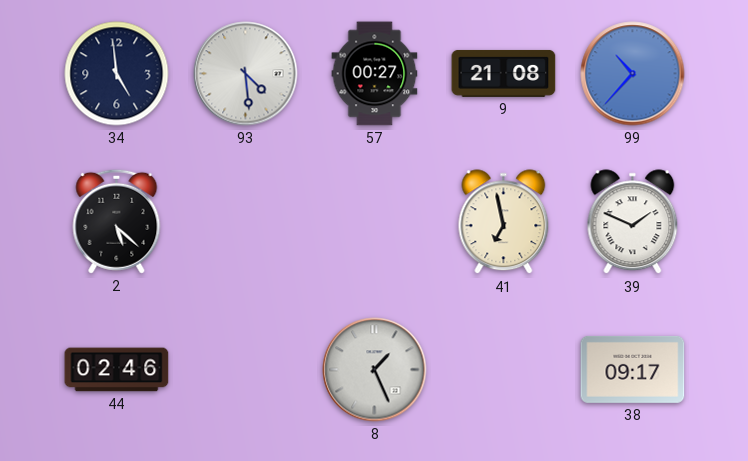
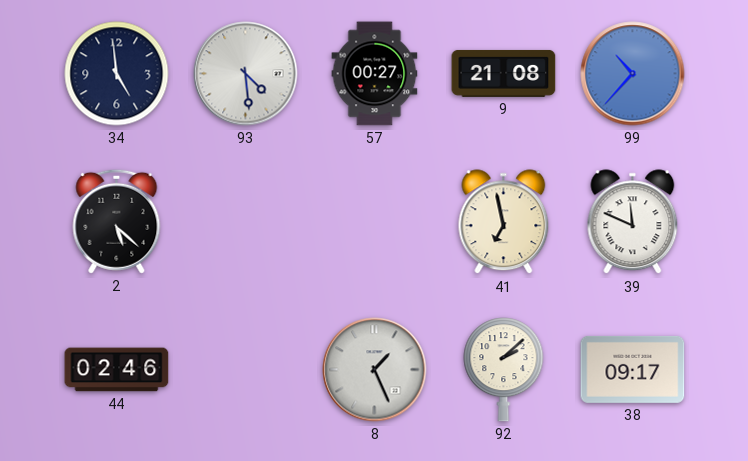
39: 1:49 -> 11:49 (633, 222)
92: none -> 2:08 (504, 370)
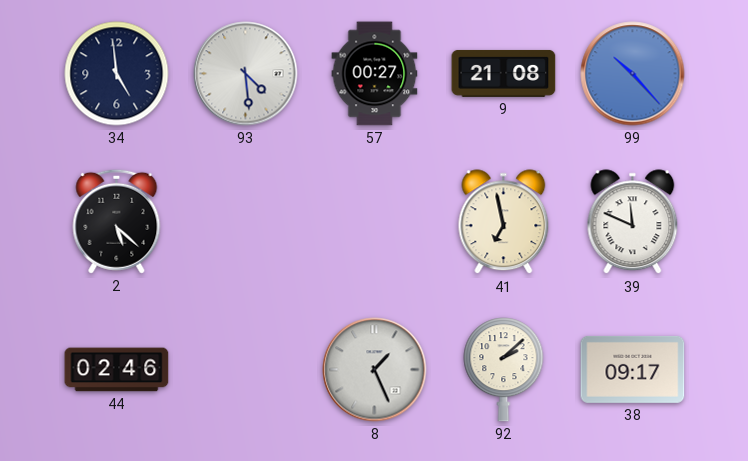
99: 10:37 -> 10:23 (633, 74)
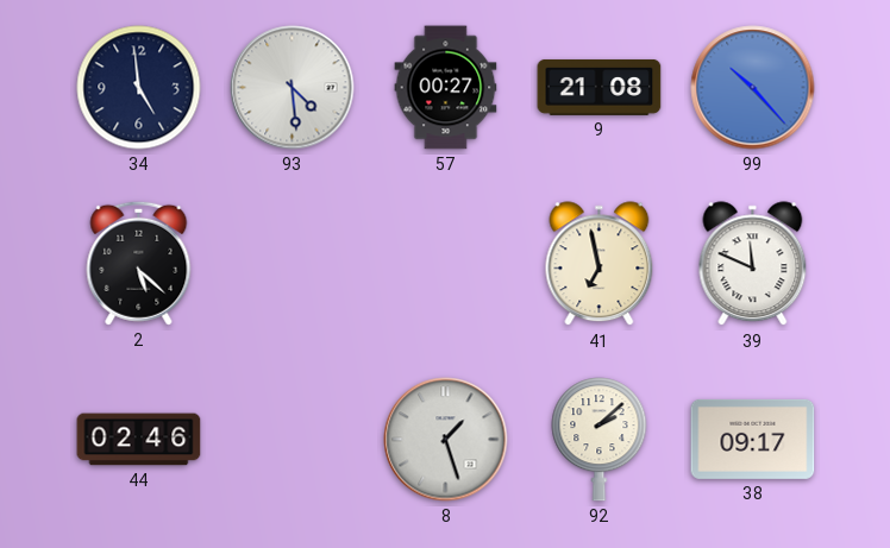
8: 1:26 -> 1:27 (446, 440)
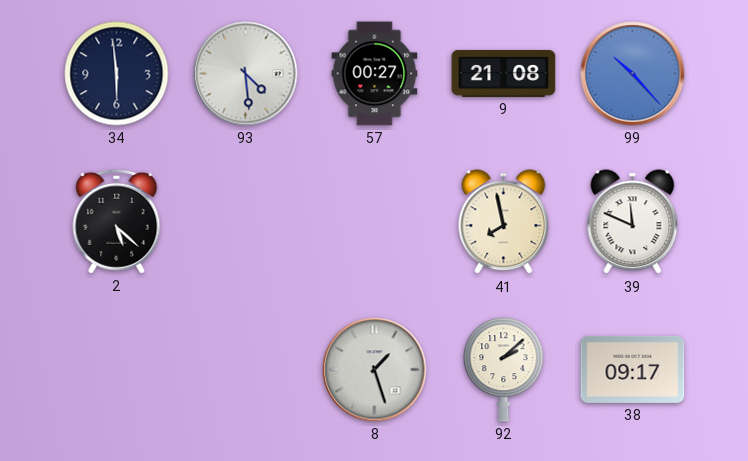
34: 4:59 -> 5:59 (117, 74)
41: 6:58 -> 7:58 (504, 222)
44: 02:46 -> none (139, 440)
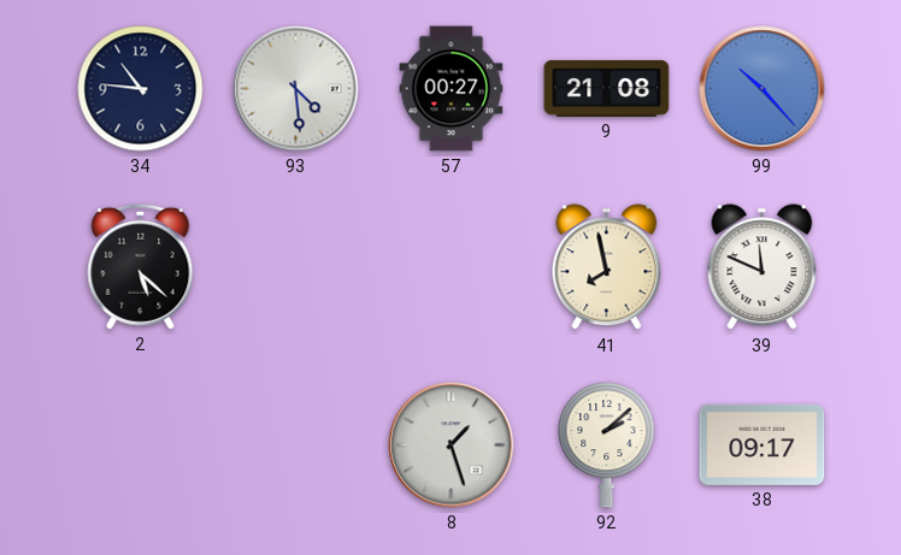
34: 5:59 -> 10:46 (141, 89)
